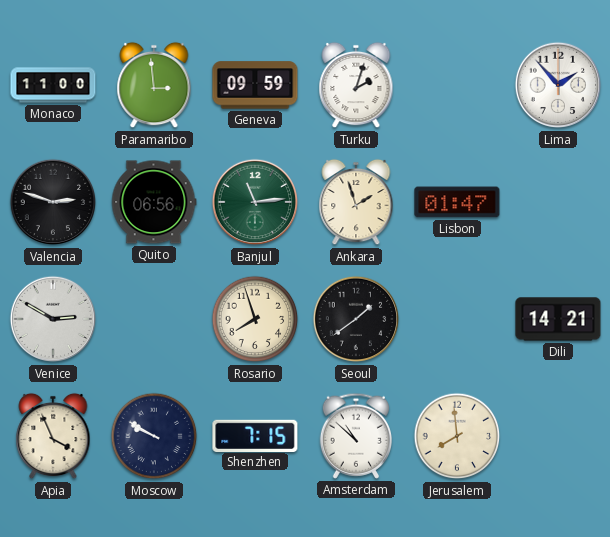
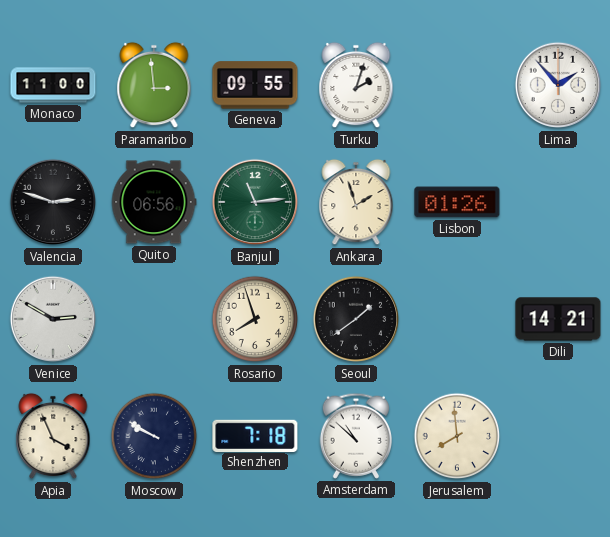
Geneva: 09:59 -> 09:55 (255, 85)
Lisbon: 01:47 -> 01:26 (457, 202)
Shenzhen: 7:15 -> 7:18 (255, 435)
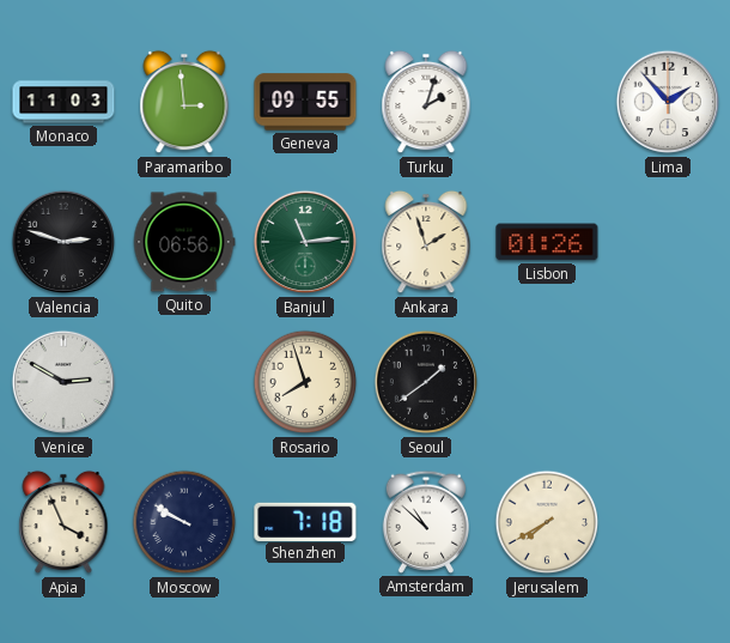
Monaco: 11:00 -> 11:03 (63, 102)
Dili: 14:21 -> none (558, 319)
Jerusalem: 7:59 -> 7:40 (547, 522)
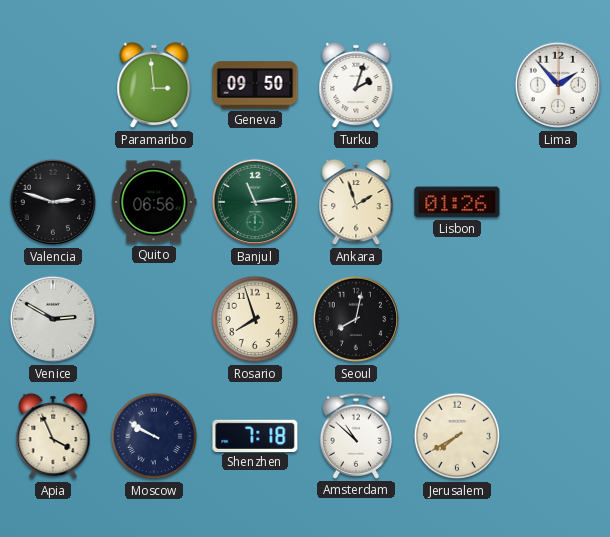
Monaco: 11:03 -> none (63, 102)
Geneva: 09:55 -> 09:50 (255, 85)
Seoul: 1:39 -> 8:02 (356, 319)
